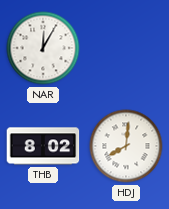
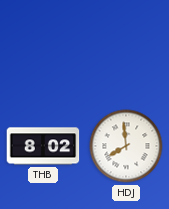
NAR: 12:05 -> none (43, 48)
HDJ: 8:01 -> 7:59 (126, 146)
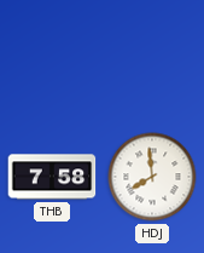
THB: 8:02 -> 7:58 (52, 177)
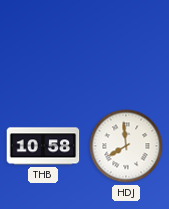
THB: 7:58 -> 10:58 (43, 146)
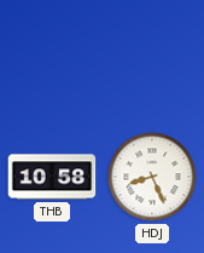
HDJ: 7:59 -> 8:26 (152, 177)
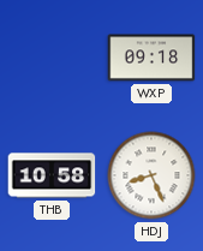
WXP: none -> 09:18 (151, 58)
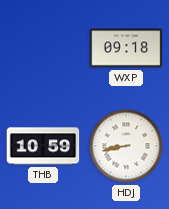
THB: 10:58 -> 10:59 (43, 146)
HDJ: 8:26 -> 8:43 (126, 146)
